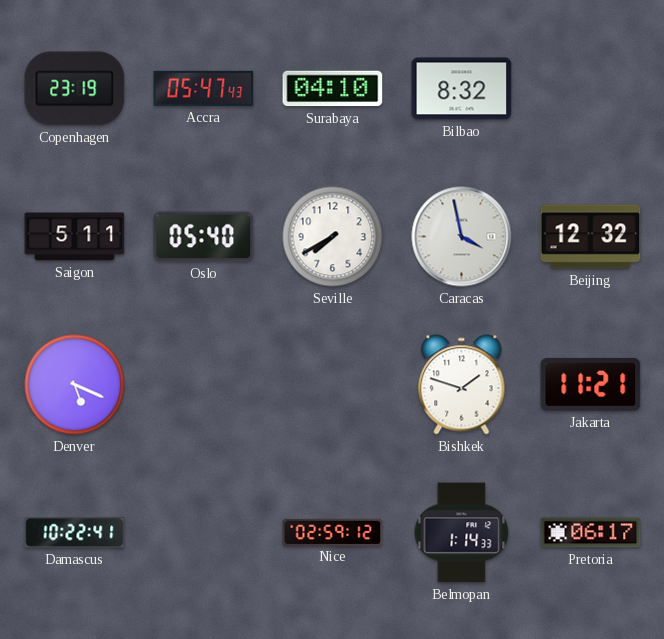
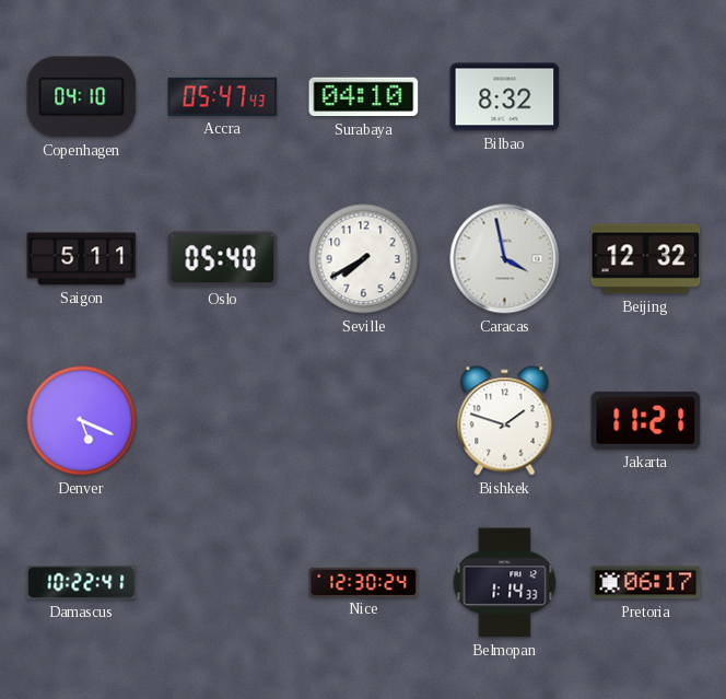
Copenhagen: 23:19 -> 04:10 (82, 97)
Nice: 02:59 -> 12:30 (364, 582)
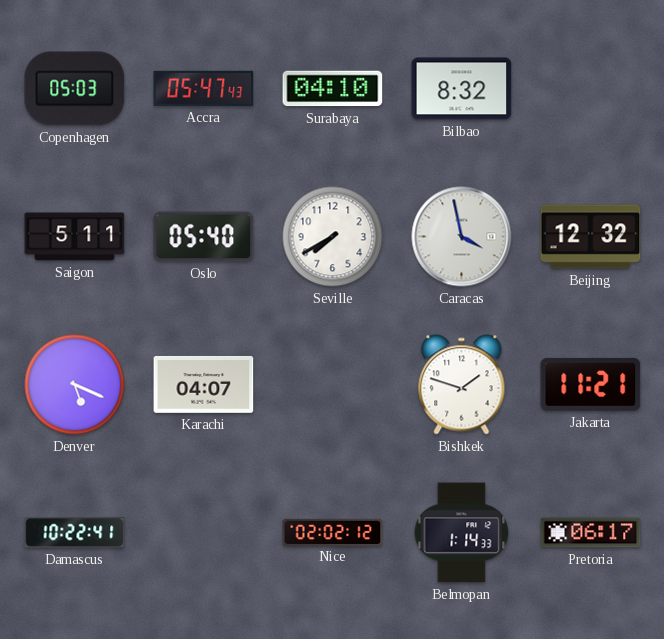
Copenhagen: 04:10 -> 05:03 (75, 89)
Karachi: none -> 04:07 (204, 384)
Nice: 12:30 -> 02:02 (333, 532)
